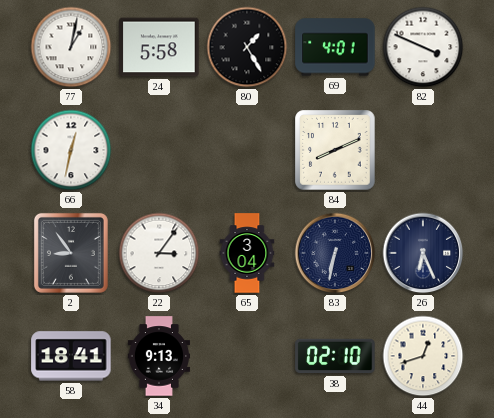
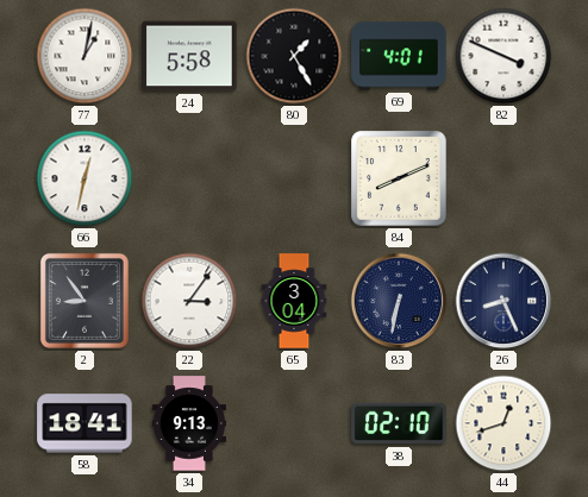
26: 6:26 -> 8:26 (503, 301)
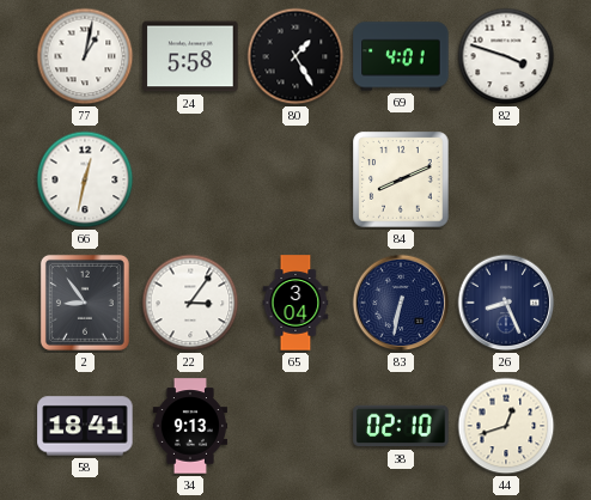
82: 3:49 -> 3:48 (506, 56)
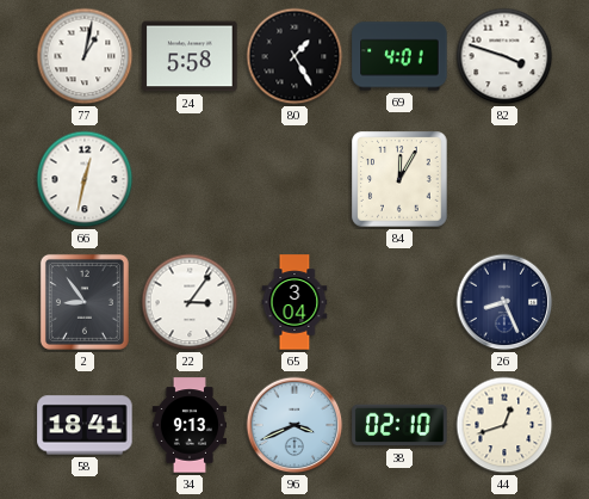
84: 8:11 -> 12:05 (399, 179)
83: 6:32 -> none (401, 303)
96: none -> 3:41 (294, 425)
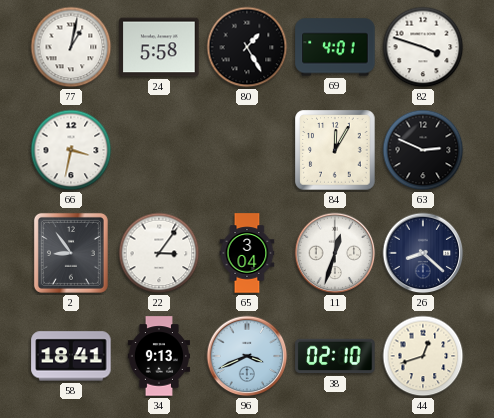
66: 12:32 -> 3:32 (71, 150)
63: none -> 2:49 (423, 150)
11: none -> 12:33 (335, 253)
26: 8:26 -> 8:22 (423, 253)
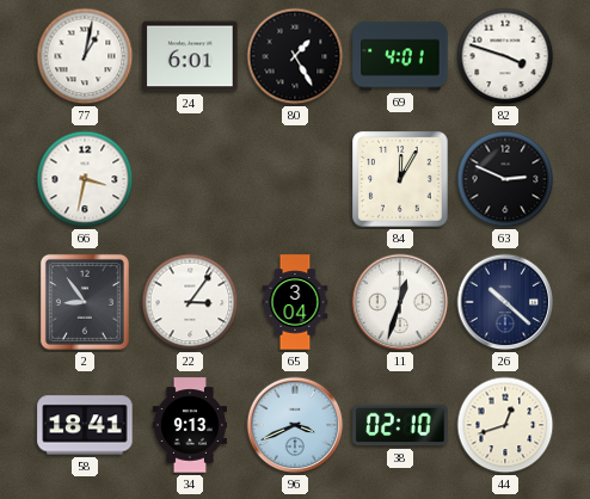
24: 5:58 -> 6:01 (190, 56)
26: 8:22 -> 10:22 (505, 302)
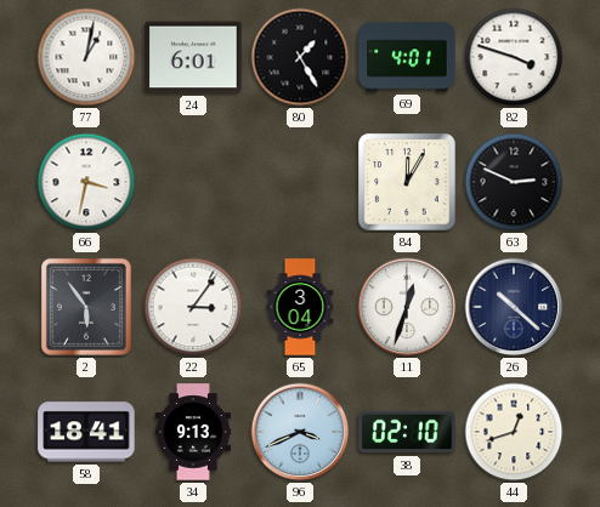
2: 8:54 -> 5:54 (86, 307)
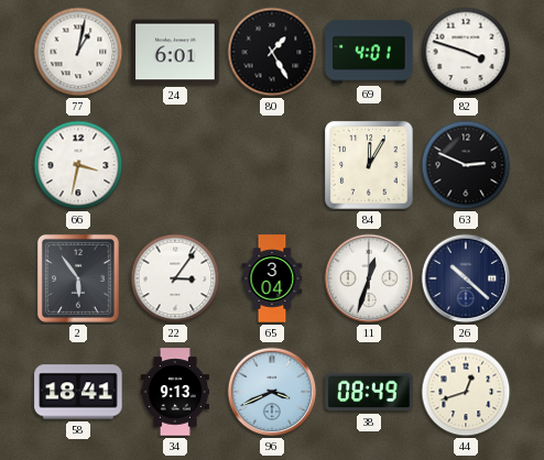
38: 02:10 -> 08:49 (369, 392)
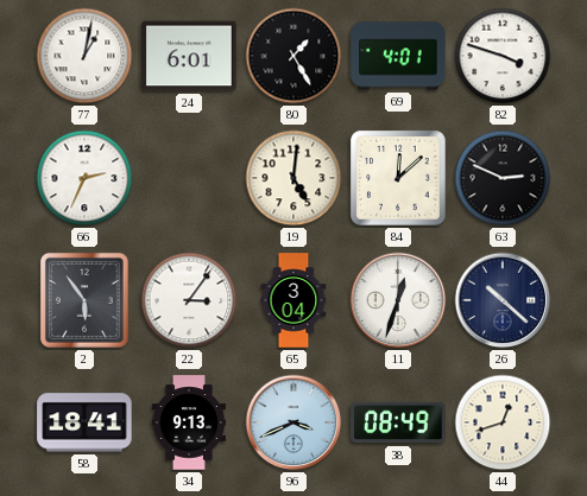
66: 3:32 -> 2:34 (84, 178)
19: none -> 5:01 (293, 178)
84: 12:05 -> 12:08 (398, 178)
